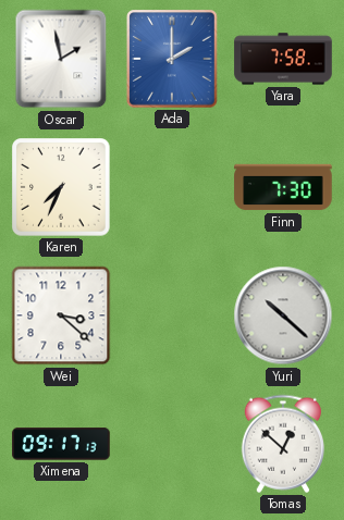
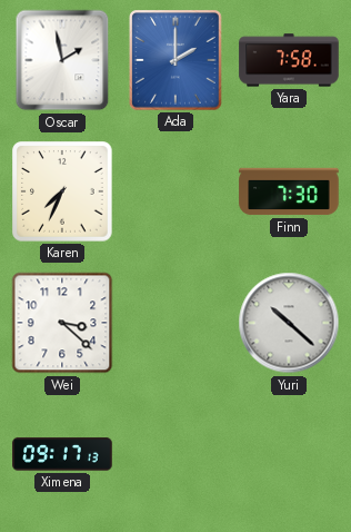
Tomas: 12:52 -> none (283, 444)
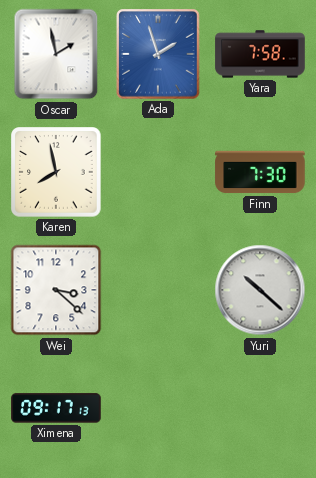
Ada: 2:00 -> 1:57 (159, 54)
Karen: 7:34 -> 7:58 (56, 172)
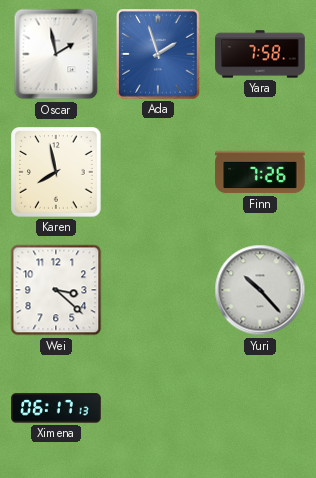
Finn: 7:30 -> 7:26 (260, 172)
Yuri: 10:22 -> 10:23 (260, 290)
Ximena: 09:17 -> 06:17 (56, 408)
